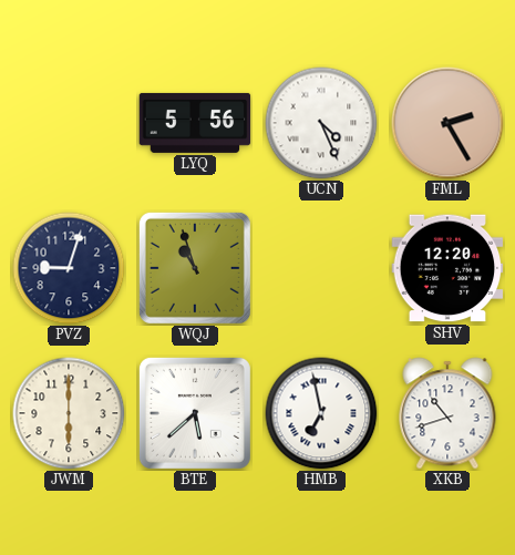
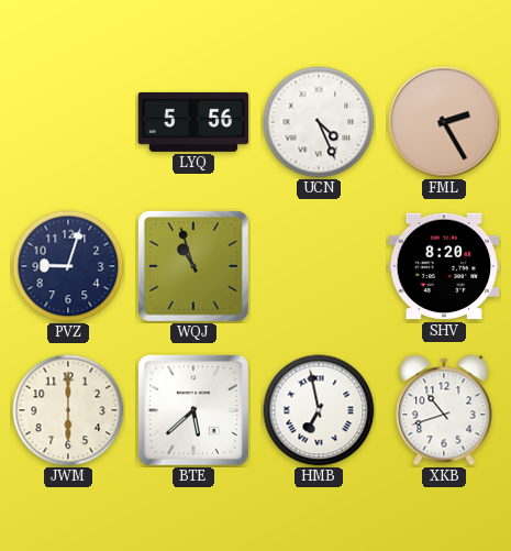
SHV: 12:20 -> 8:20 (444, 266)
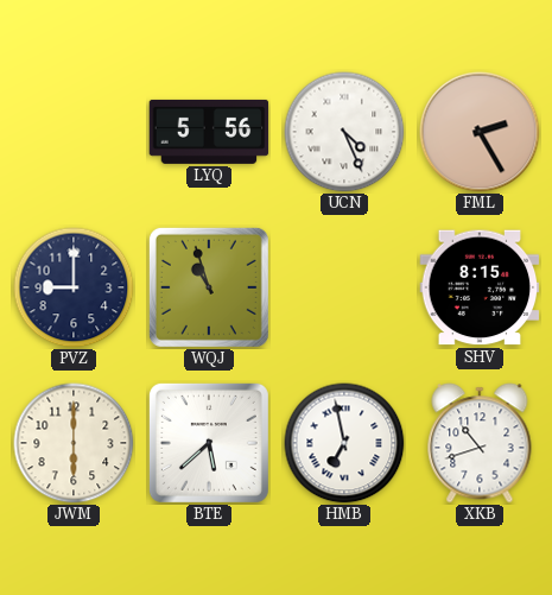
PVZ: 9:03 -> 9:00 (74, 287)
SHV: 8:20 -> 8:15 (480, 287)
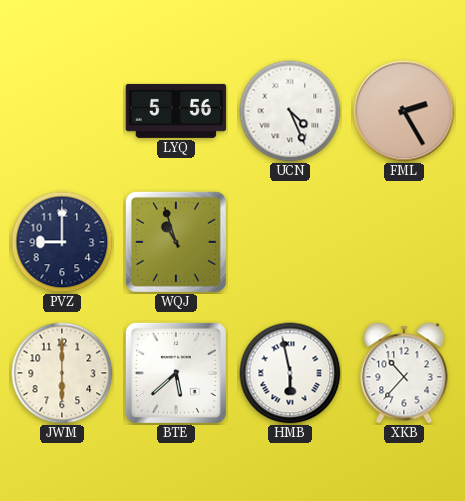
SHV: 8:15 -> none (480, 287)
HMB: 6:58 -> 5:58 (290, 373)
XKB: 10:42 -> 10:37 (404, 373)
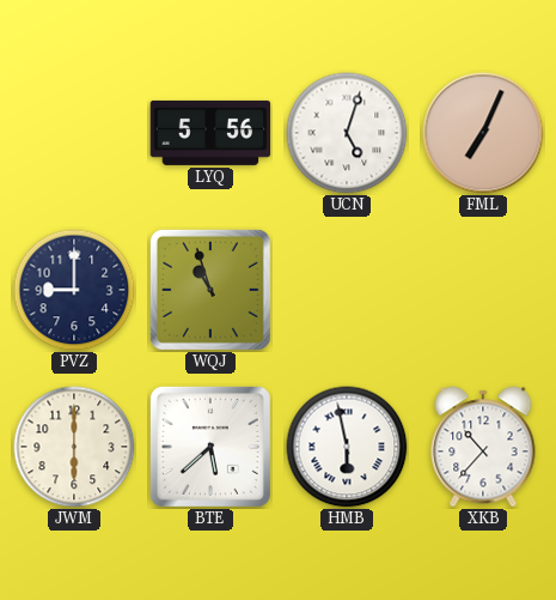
UCN: 4:26 -> 5:03 (347, 133)
FML: 2:25 -> 7:04 (483, 133)
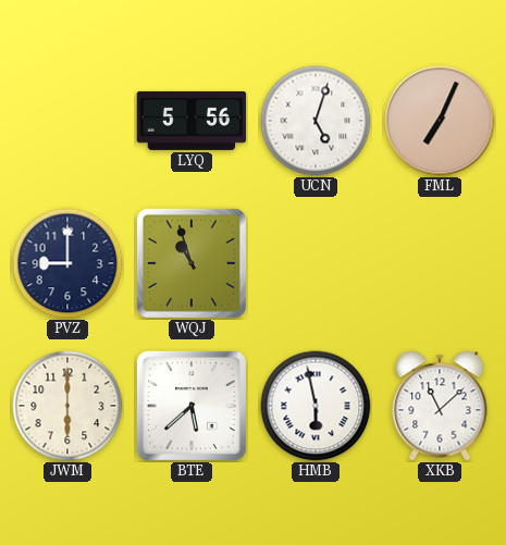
XKB: 10:37 -> 11:08 (440, 406)
